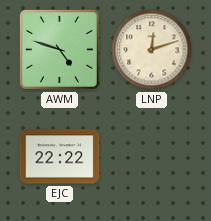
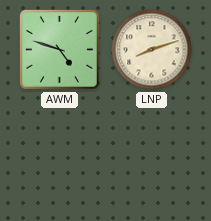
LNP: 12:12 -> 8:12 (152, 50)
EJC: 22:22 -> none (60, 157)
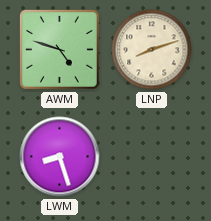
LWM: none -> 8:27 (60, 157)
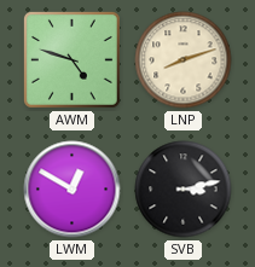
LWM: 8:27 -> 12:50 (73, 190)
SVB: none -> 3:13 (184, 190)
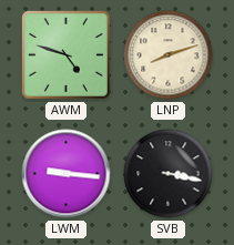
LWM: 12:50 -> 9:16 (67, 174)
SVB: 3:13 -> 3:17 (169, 174)
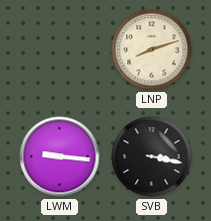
AWM: 4:48 -> none (65, 54)
